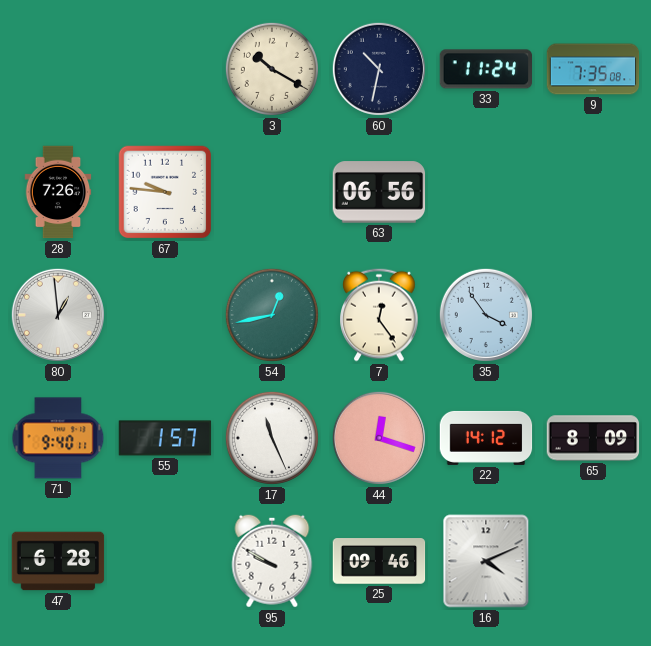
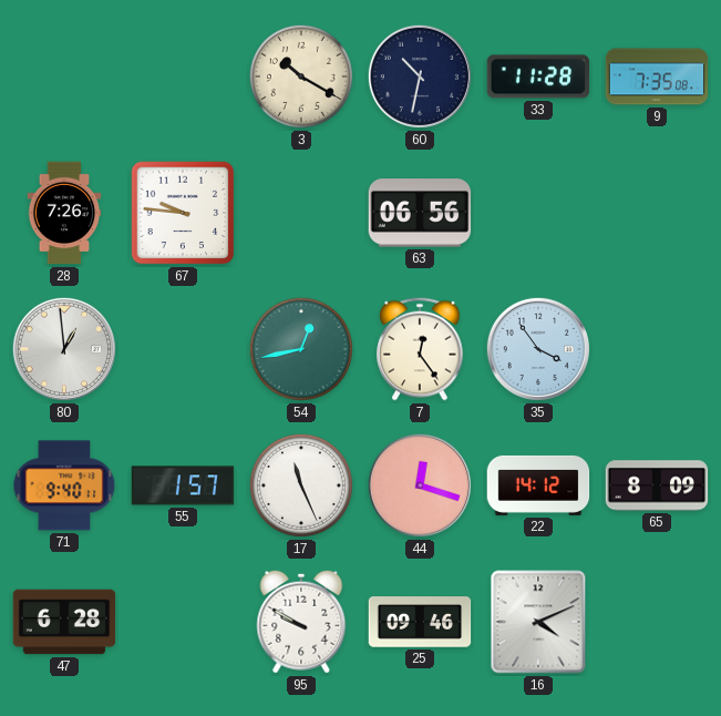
33: 11:24 -> 11:28 (538, 76)
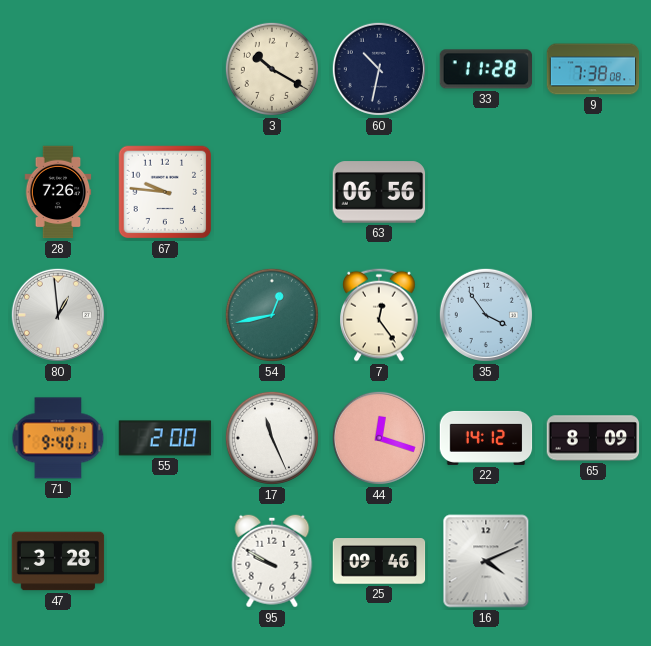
9: 7:35 -> 7:38 (593, 69)
55: 1:57 -> 2:00 (165, 438)
47: 6:28 -> 3:28 (58, 561)
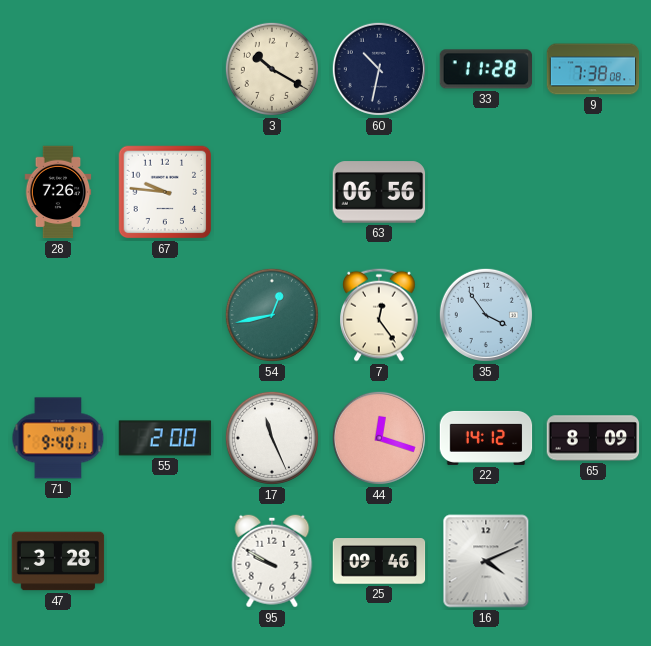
80: 12:59 -> none (58, 315)
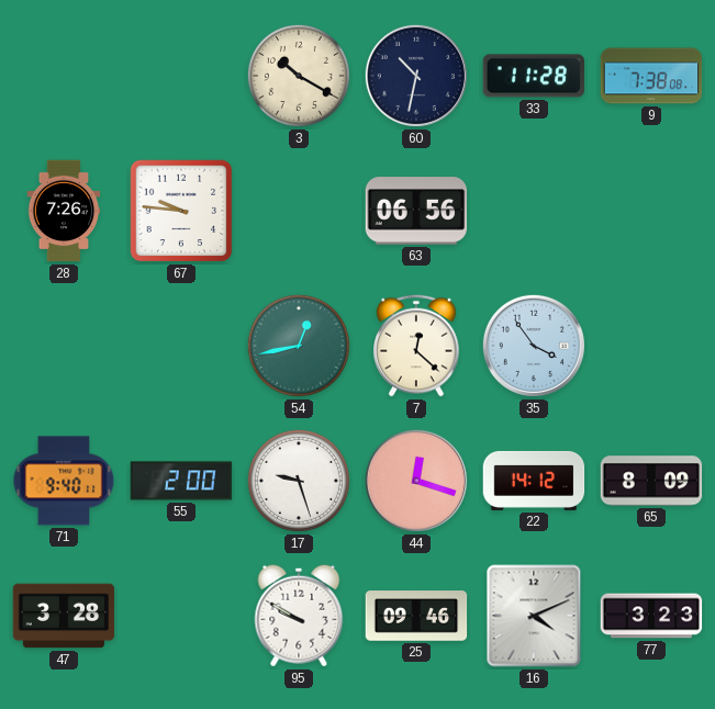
7: 12:24 -> 12:22 (416, 346)
17: 11:26 -> 9:27 (299, 481)
77: none -> 3:23 (651, 616)
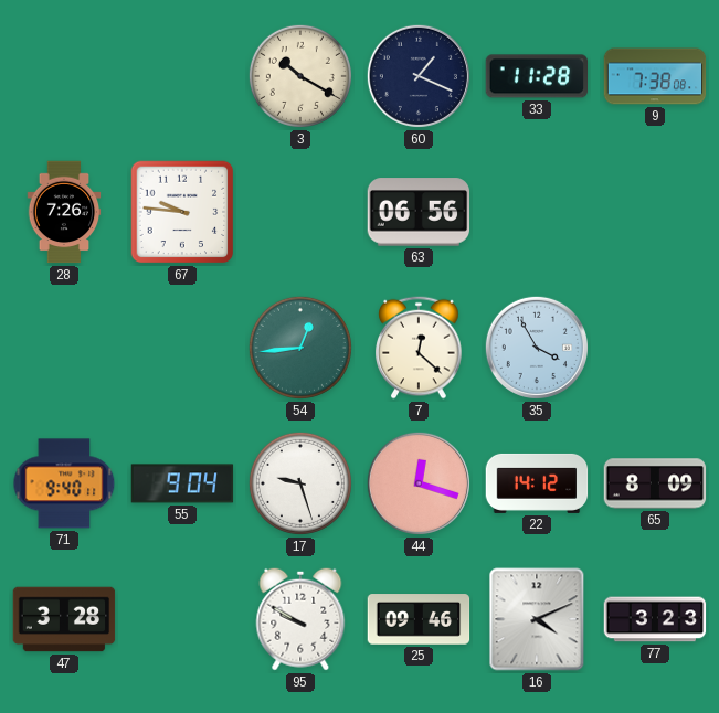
60: 10:32 -> 1:19 (419, 76)
54: 12:43 -> 12:44 (300, 348)
35: 3:54 -> 3:55 (537, 348)
55: 2:00 -> 9:04 (182, 483)
